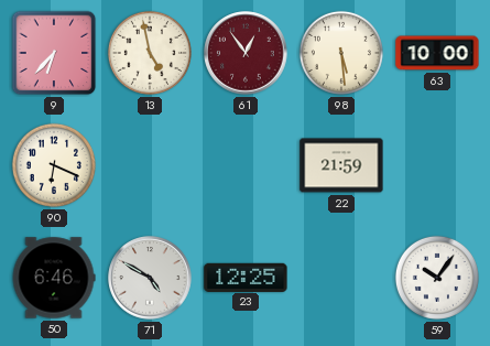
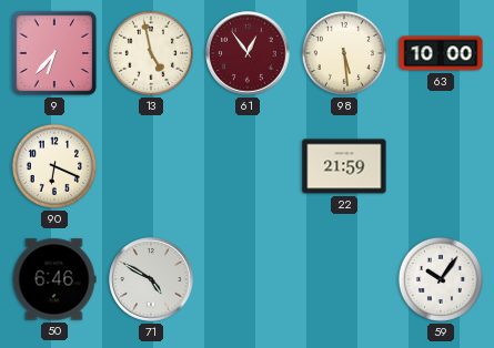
23: 12:25 -> none (246, 277)
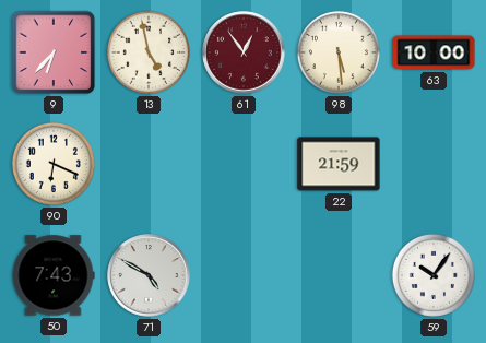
50: 6:46 -> 7:43 (54, 275)
